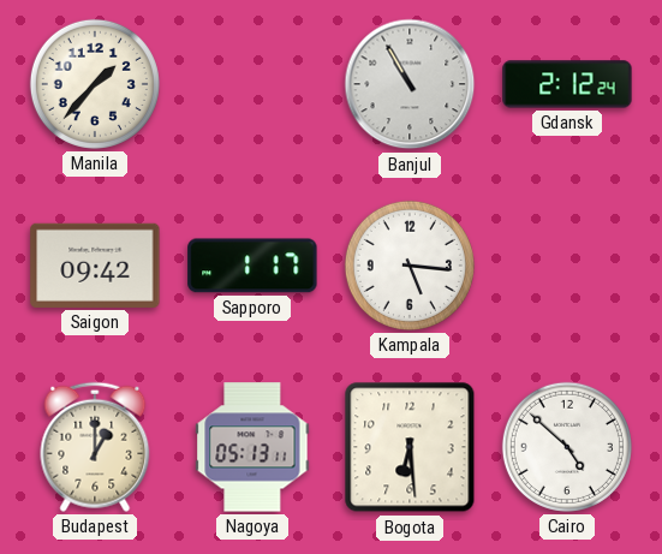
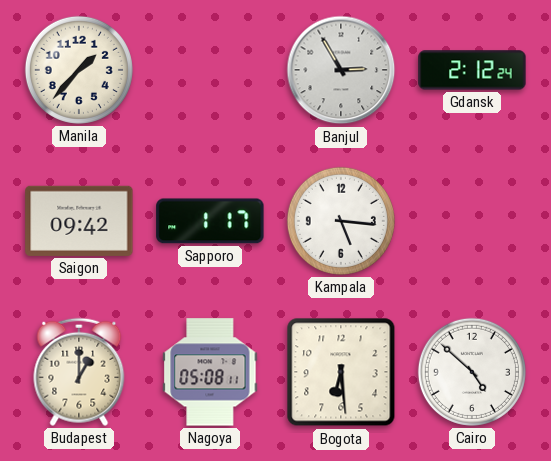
Banjul: 10:55 -> 2:55 (341, 70)
Nagoya: 05:13 -> 05:08 (210, 372)
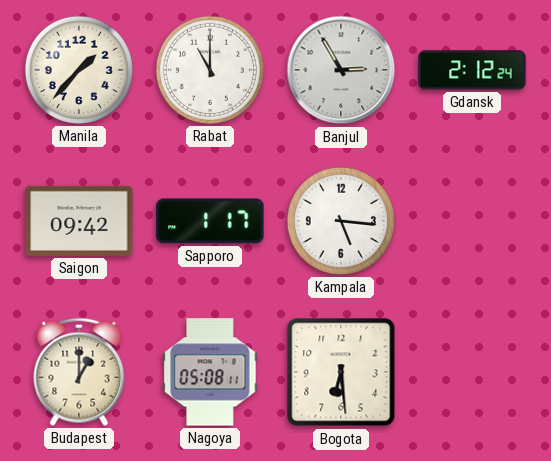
Rabat: none -> 11:00 (210, 70)
Cairo: 4:52 -> none (472, 372)
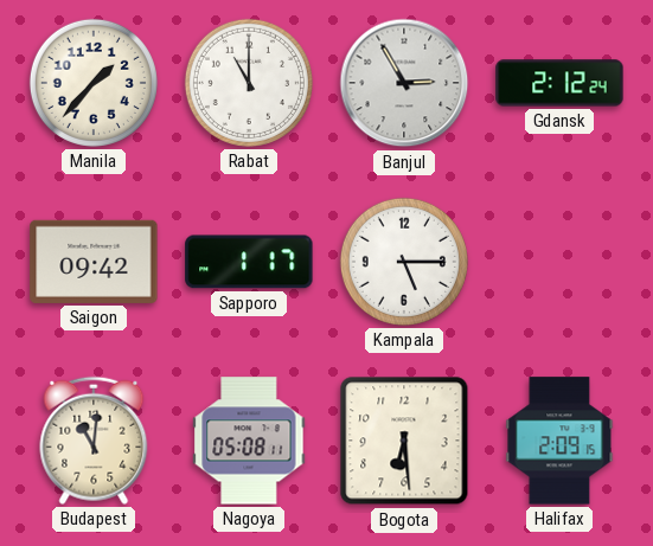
Kampala: 5:16 -> 5:15 (404, 262)
Budapest: 1:00 -> 11:01 (94, 441)
Halifax: none -> 2:09 (559, 441)
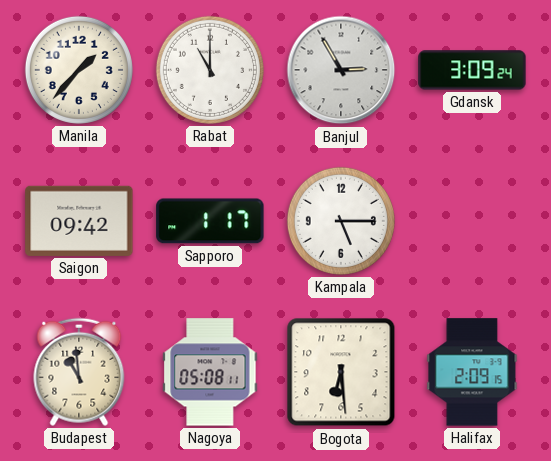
Gdansk: 2:12 -> 3:09 (472, 70)
Budapest: 11:01 -> 10:59 (79, 372)
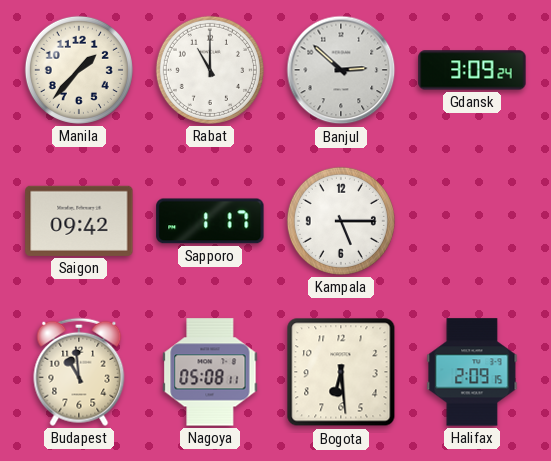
Banjul: 2:55 -> 2:52 (341, 70)
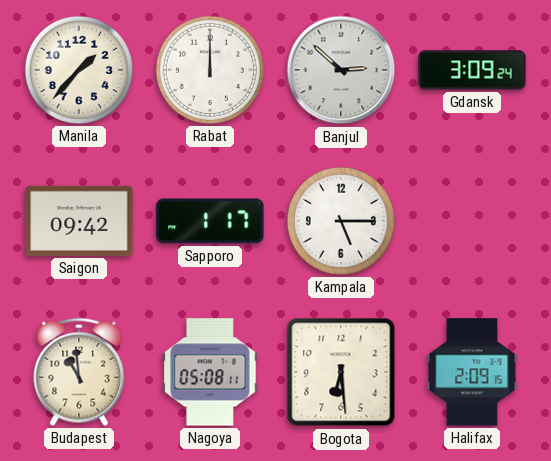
Rabat: 11:00 -> 12:00 (210, 70)
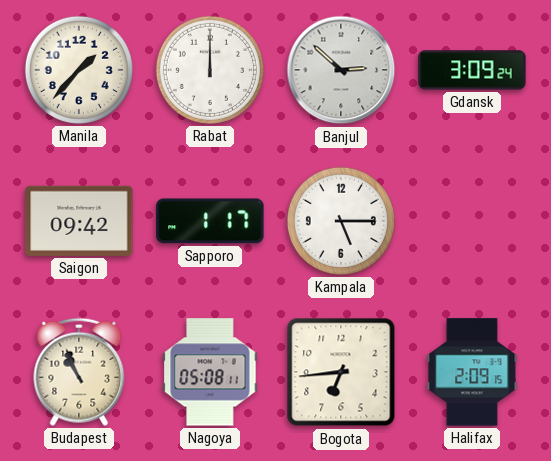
Budapest: 10:59 -> 10:56 (79, 372)
Bogota: 6:29 -> 6:44 (341, 372)
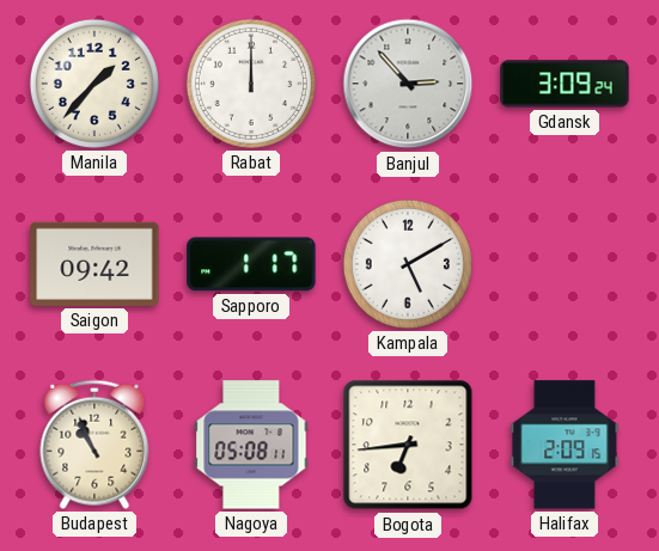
Banjul: 2:52 -> 2:53 (408, 84)
Kampala: 5:15 -> 5:10 (408, 264)
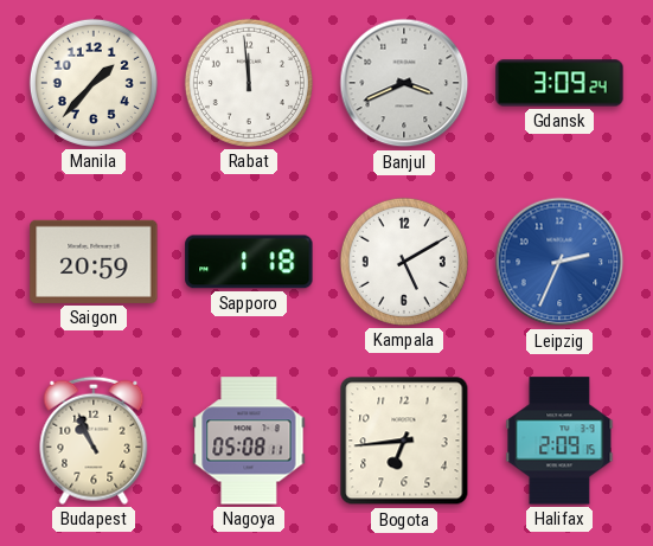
Rabat: 12:00 -> 11:59 (249, 83)
Banjul: 2:53 -> 3:41 (404, 83)
Saigon: 09:42 -> 20:59 (94, 262)
Sapporo: 1:17 -> 1:18 (249, 262)
Leipzig: none -> 2:34 (559, 262)
